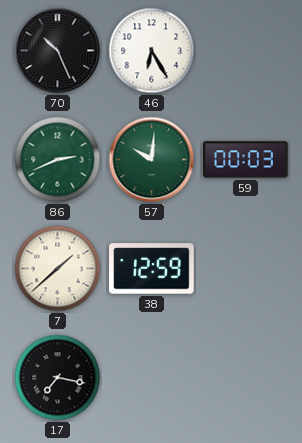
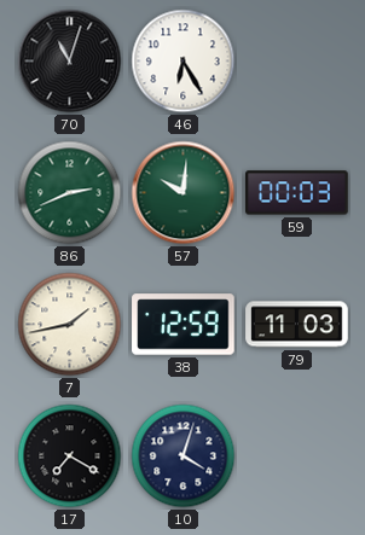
70: 10:26 -> 11:03 (70, 62)
7: 1:38 -> 1:43 (70, 325)
79: none -> 11:03 (297, 325)
17: 7:17 -> 7:20 (70, 457)
10: none -> 4:03 (184, 457)
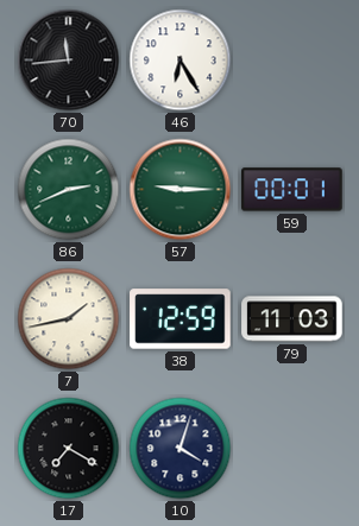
70: 11:03 -> 11:44 (69, 61)
57: 10:01 -> 9:15 (181, 190)
59: 00:03 -> 00:01 (292, 190)
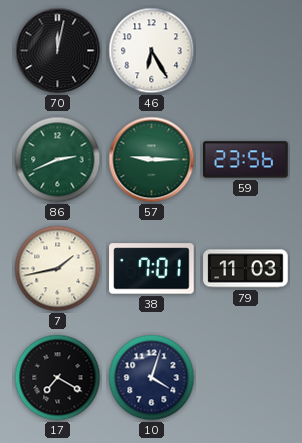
70: 11:44 -> 12:02 (58, 51)
59: 00:01 -> 23:56 (246, 160)
38: 12:59 -> 7:01 (152, 269)
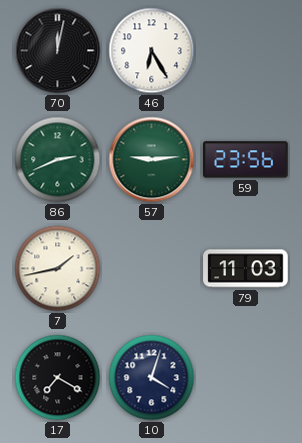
57: 9:15 -> 9:14 (152, 160)
38: 7:01 -> none (152, 269)
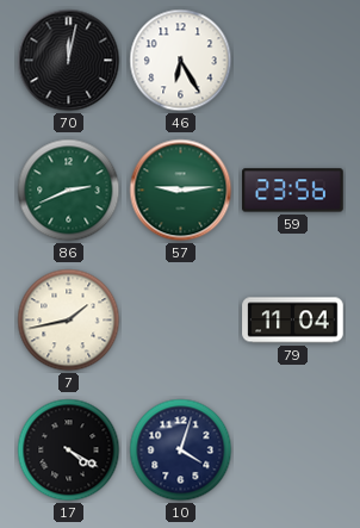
79: 11:03 -> 11:04 (293, 321)
17: 7:20 -> 4:20 (69, 451)
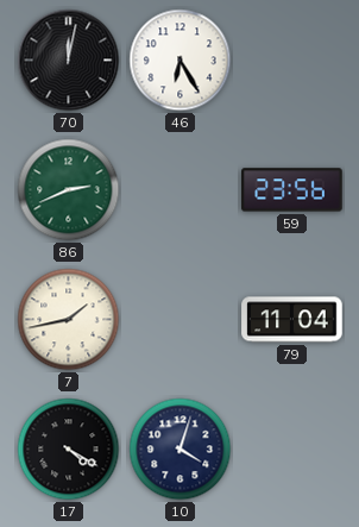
57: 9:14 -> none (181, 191)
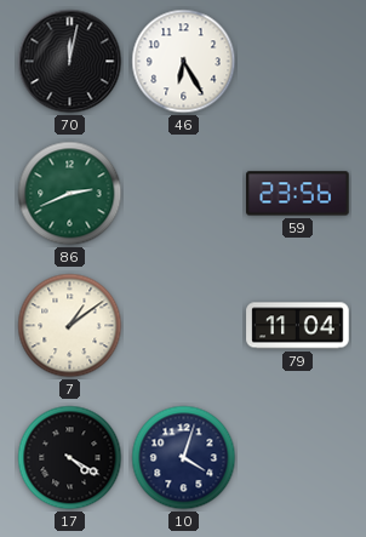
7: 1:43 -> 1:09 (70, 326)
